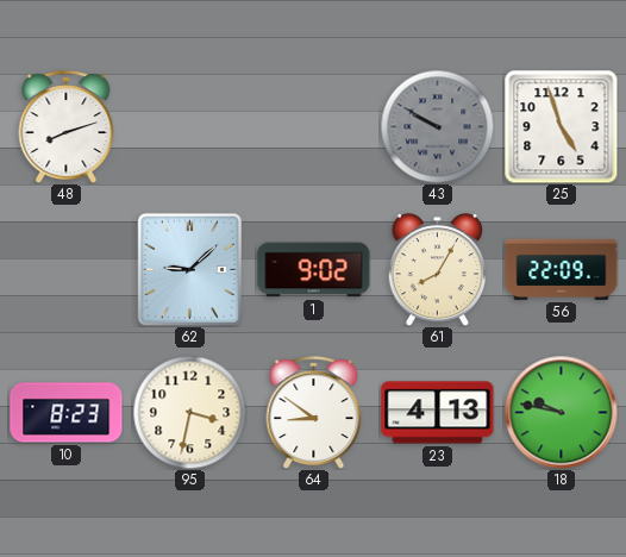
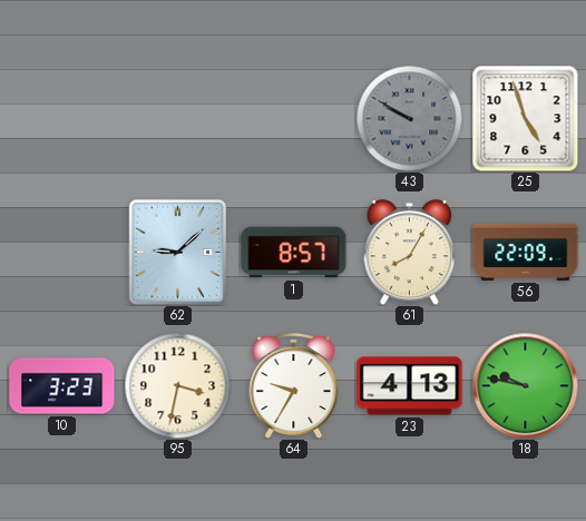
48: 8:12 -> none (67, 126)
1: 9:02 -> 8:57 (294, 253)
10: 8:23 -> 3:23 (62, 386)
64: 8:51 -> 9:35 (294, 385)
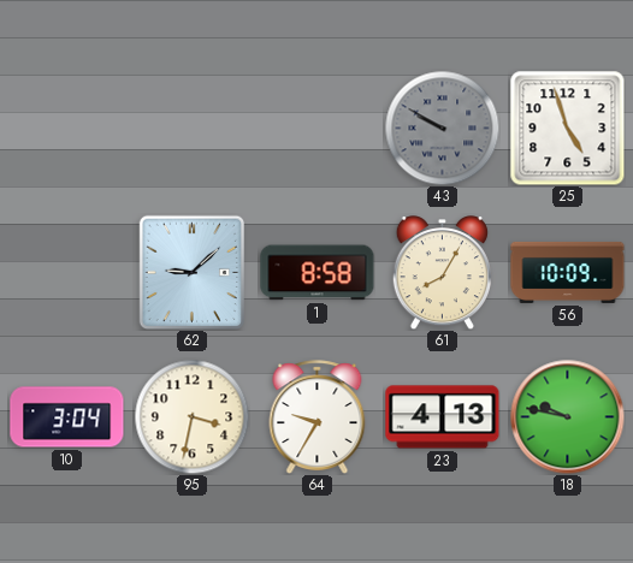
1: 8:57 -> 8:58 (318, 273)
56: 22:09 -> 10:09 (568, 272)
10: 3:23 -> 3:04 (67, 417)
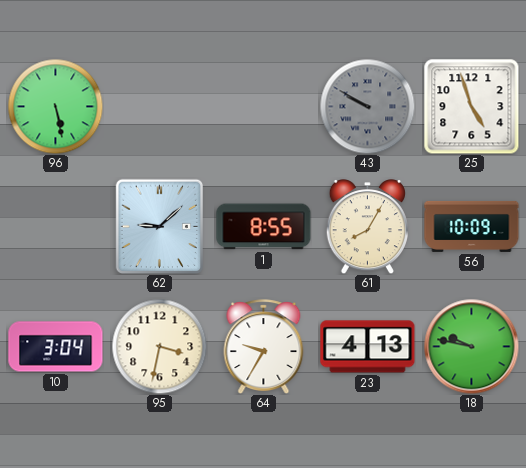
96: none -> 5:28 (55, 106)
1: 8:58 -> 8:55 (264, 227)
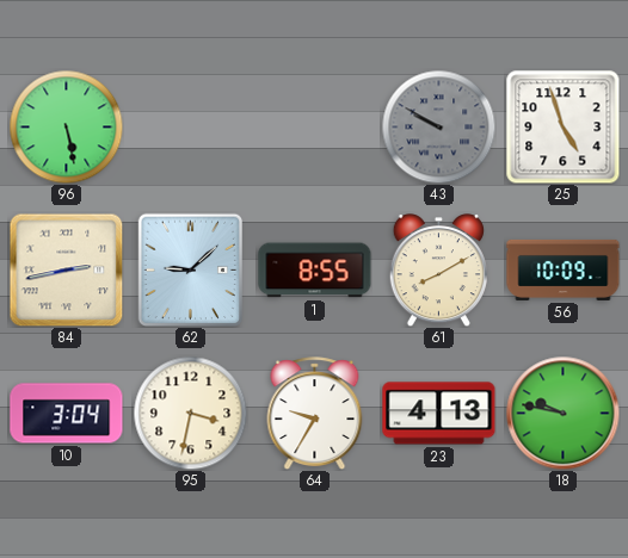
84: none -> 2:43 (66, 269)
61: 8:05 -> 8:10 (438, 271)
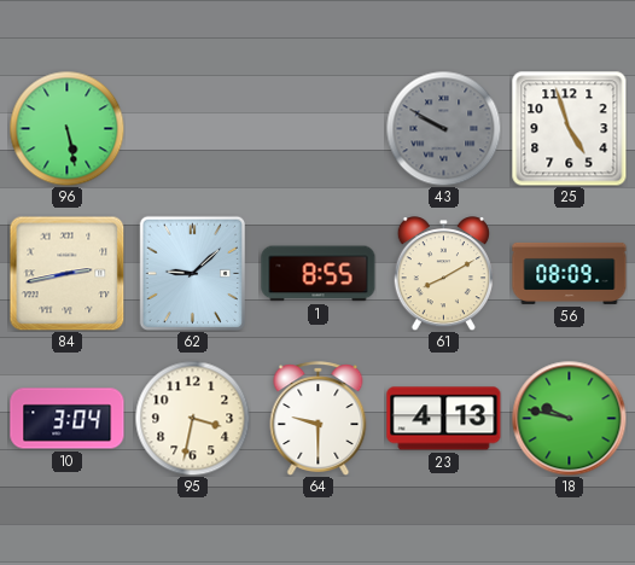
56: 10:09 -> 08:09 (570, 273)
64: 9:35 -> 9:30 (319, 418)
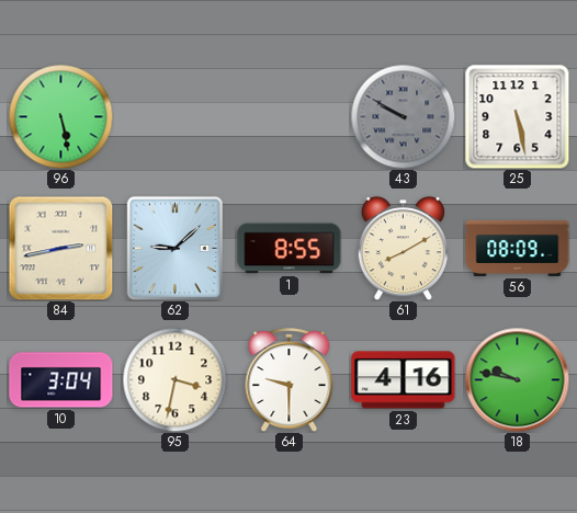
25: 4:57 -> 5:28 (517, 116)
23: 4:13 -> 4:16 (404, 380)
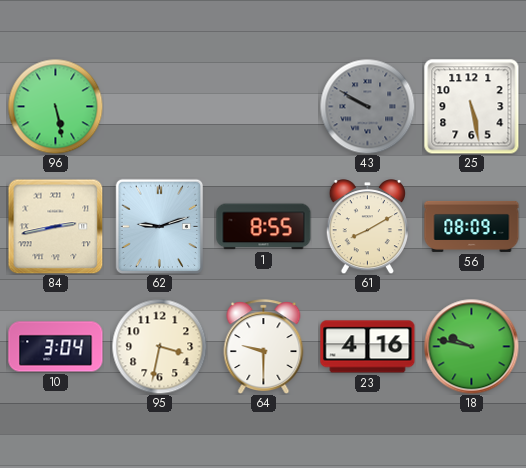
62: 9:08 -> 9:12 (159, 226)
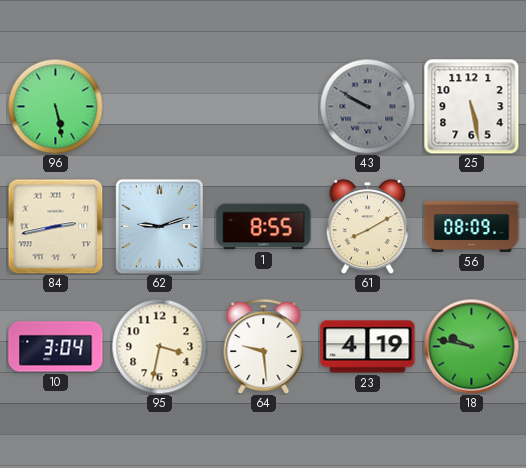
64: 9:30 -> 9:29 (264, 346)
23: 4:16 -> 4:19 (368, 347)
